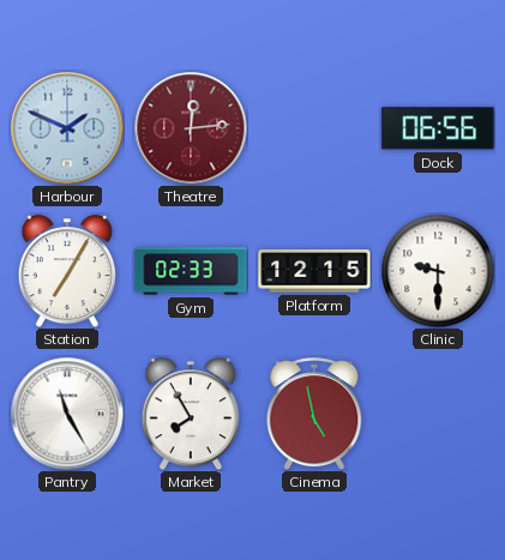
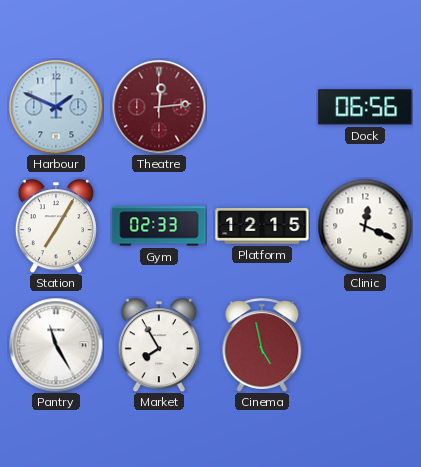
Clinic: 9:30 -> 12:19 (365, 226)
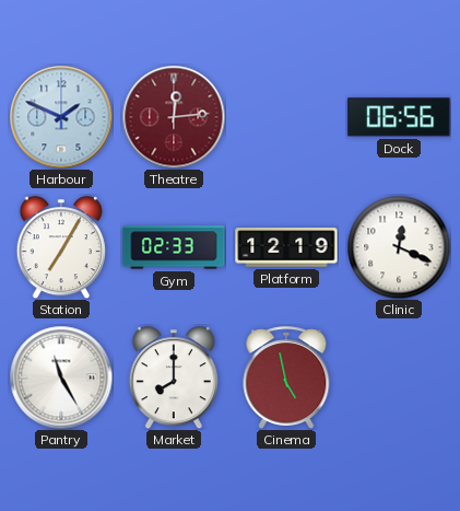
Platform: 12:15 -> 12:19 (286, 247)
Market: 7:55 -> 8:00 (174, 378)
